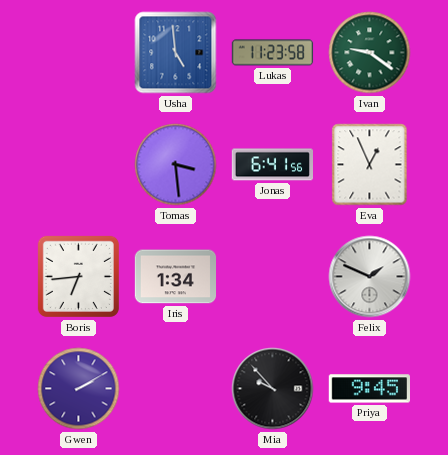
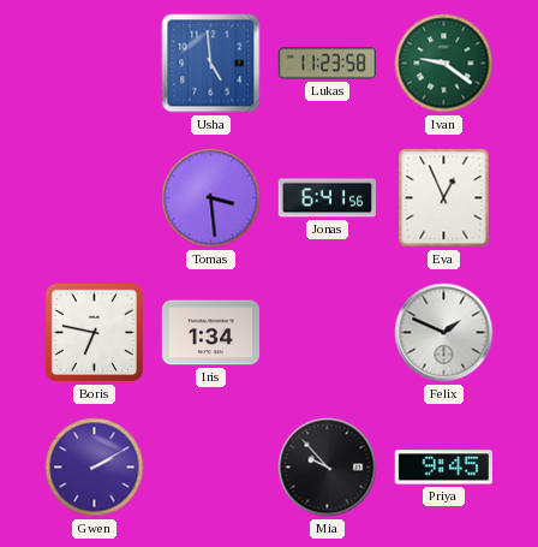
Boris: 6:44 -> 6:47 (94, 332)
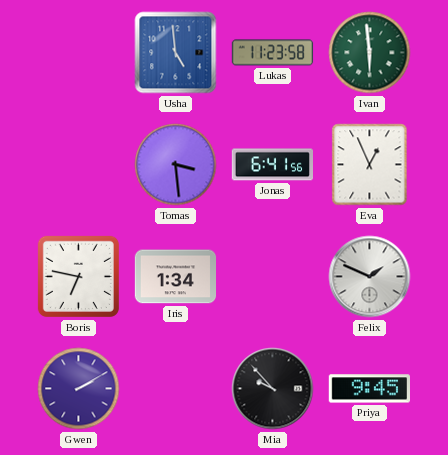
Ivan: 9:21 -> 5:59 (370, 53)
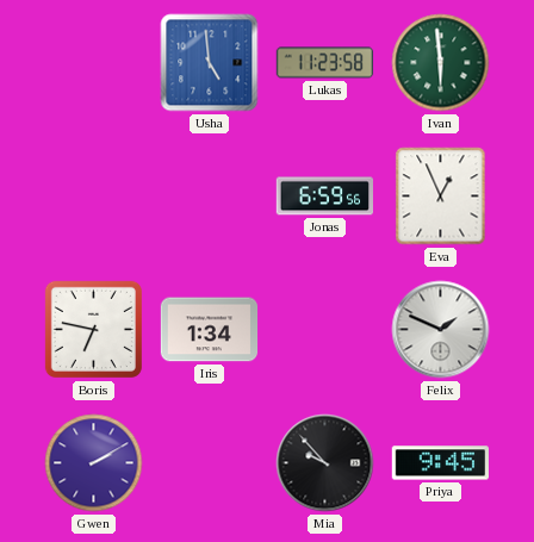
Tomas: 3:29 -> none (176, 165)
Jonas: 6:41 -> 6:59 (324, 197)
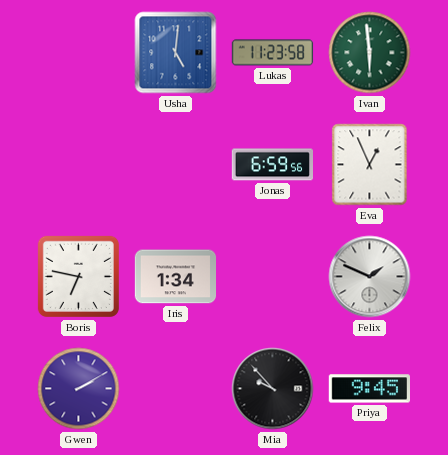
Usha: 4:59 -> 5:01 (176, 53)
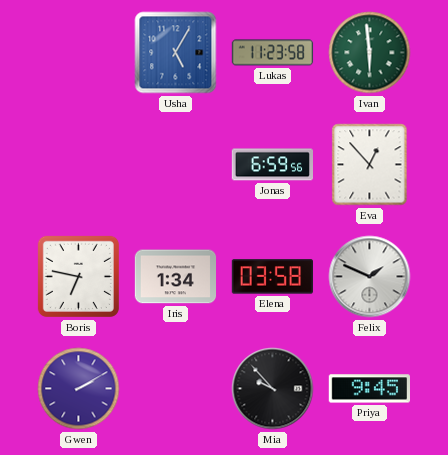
Usha: 5:01 -> 5:05 (176, 53)
Eva: 12:56 -> 12:53 (370, 165)
Elena: none -> 03:58 (272, 277)
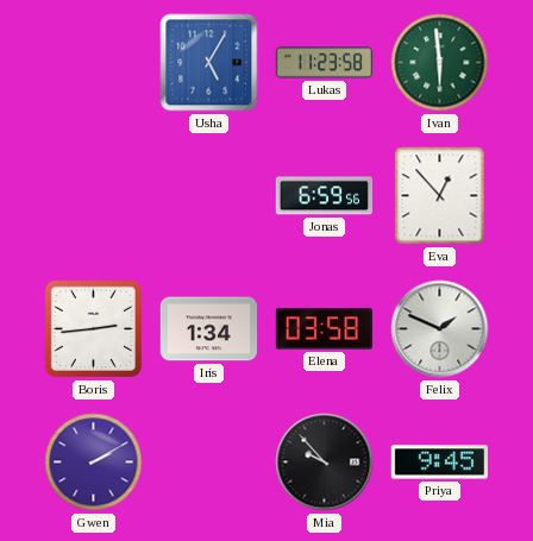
Boris: 6:47 -> 2:44 (93, 328)
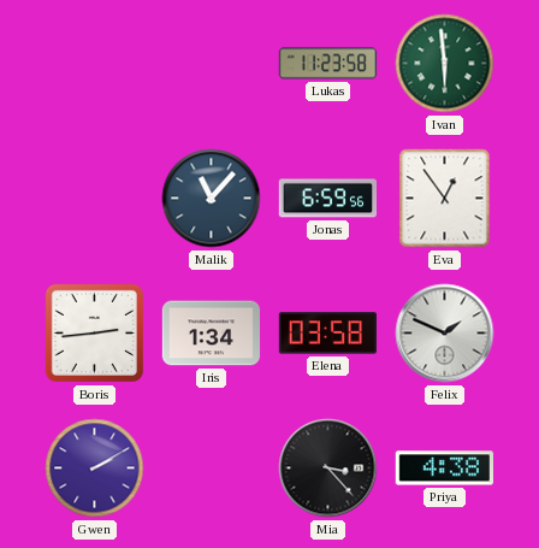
Usha: 5:05 -> none (209, 63)
Malik: none -> 11:07 (212, 199)
Eva: 12:53 -> 12:54 (445, 199)
Mia: 9:53 -> 3:23 (328, 469)
Priya: 9:45 -> 4:38 (444, 469)
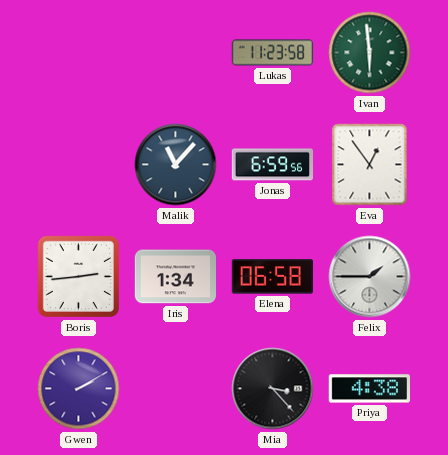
Elena: 03:58 -> 06:58 (272, 277)
Felix: 1:49 -> 1:45 (370, 277)
